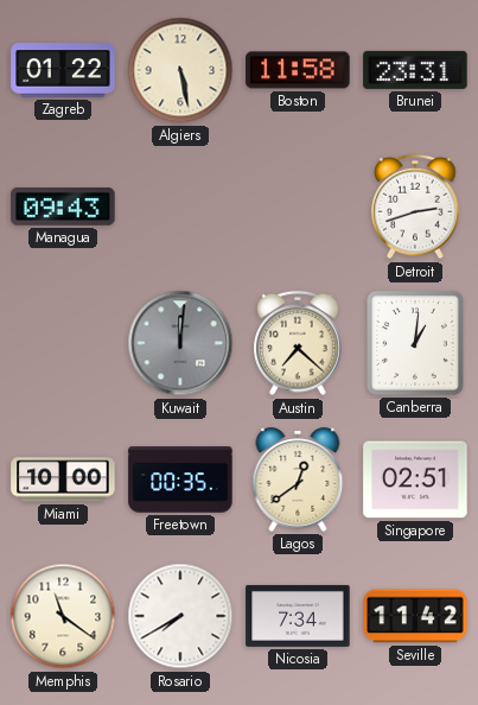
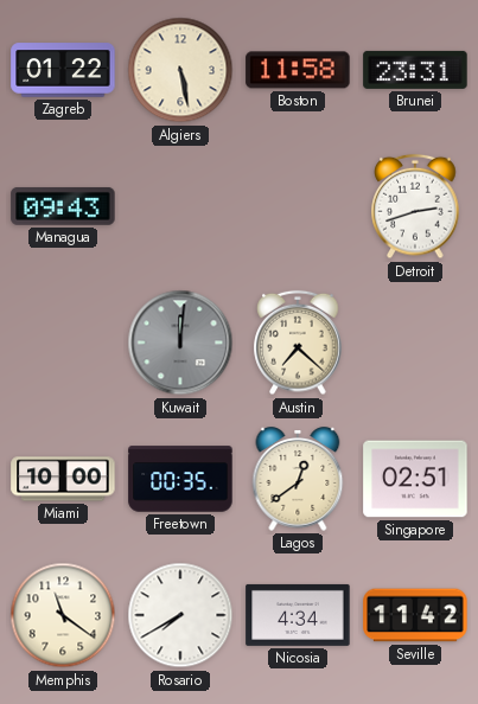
Canberra: 1:01 -> none (416, 344)
Nicosia: 7:34 -> 4:34 (298, 615)
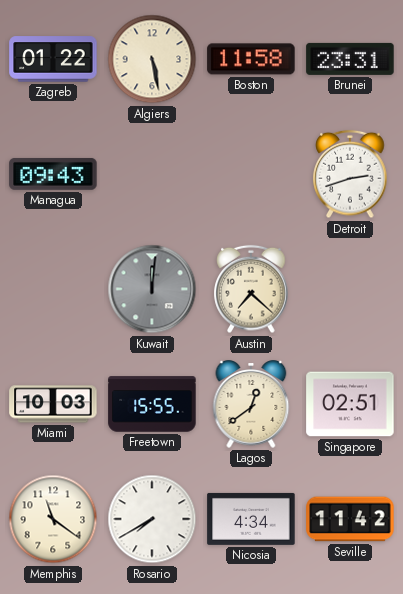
Miami: 10:00 -> 10:03 (53, 404)
Freetown: 00:35 -> 15:55 (152, 404)
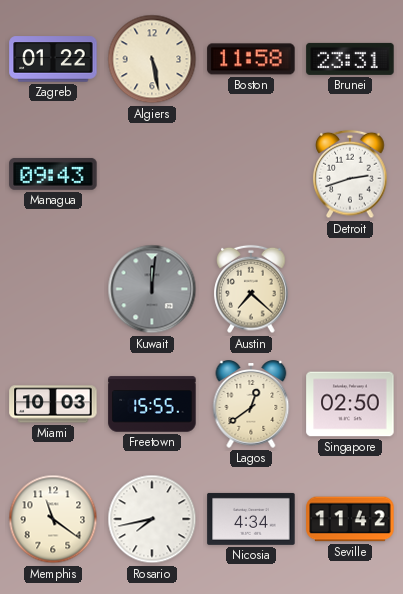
Singapore: 02:51 -> 02:50 (350, 404)
Rosario: 7:40 -> 7:43 (152, 519)
